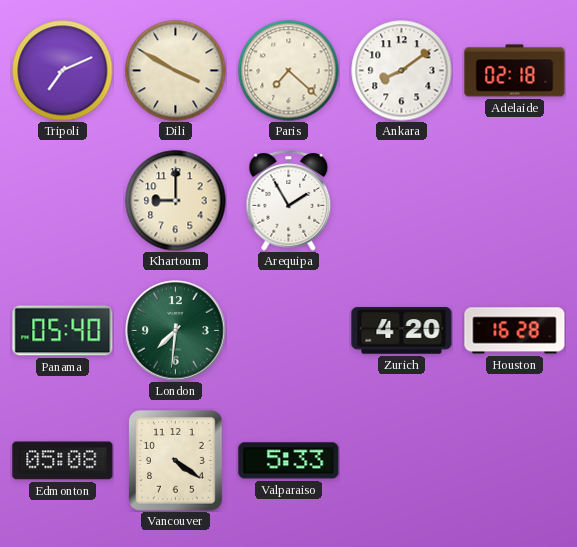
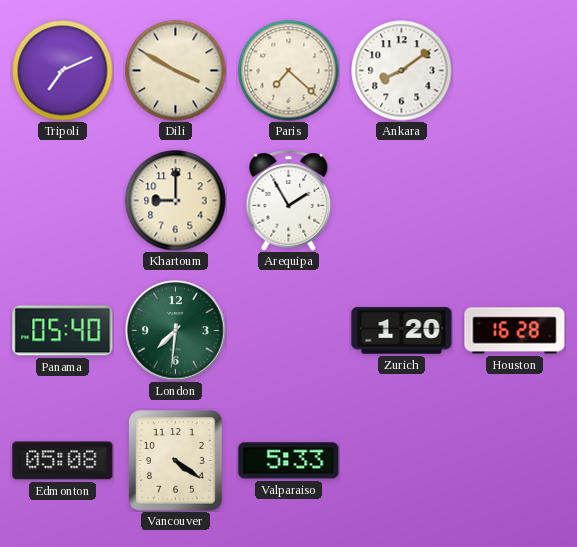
Adelaide: 02:18 -> none (515, 71)
Zurich: 4:20 -> 1:20 (402, 331)
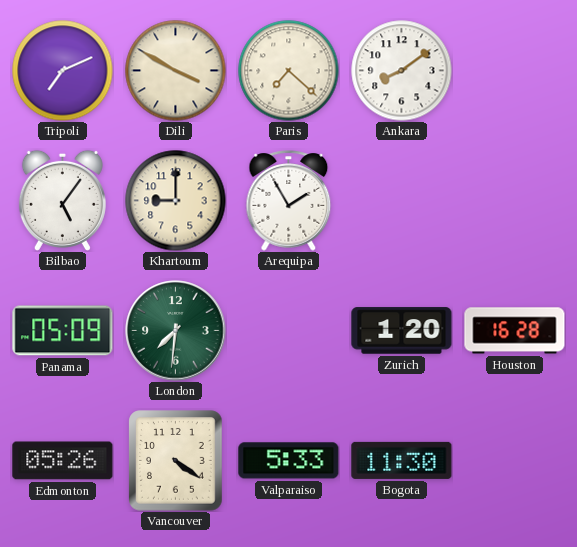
Bilbao: none -> 5:06 (62, 200)
Panama: 05:40 -> 05:09 (63, 331)
Edmonton: 05:08 -> 05:26 (63, 461)
Bogota: none -> 11:30 (402, 460)
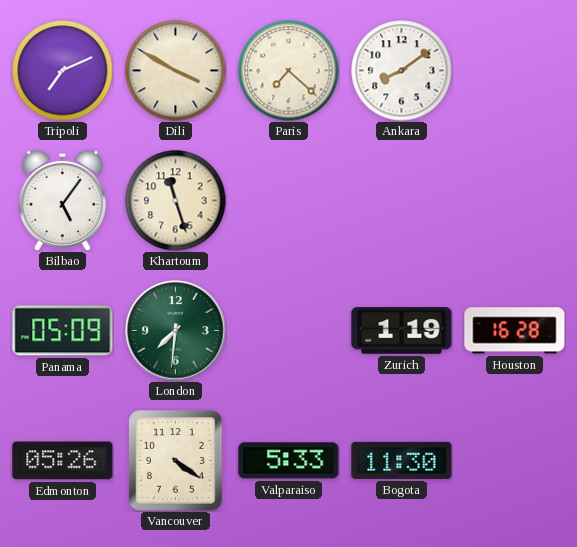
Khartoum: 9:00 -> 11:27 (176, 201)
Arequipa: 1:55 -> none (289, 201)
Zurich: 1:20 -> 1:19 (402, 331)
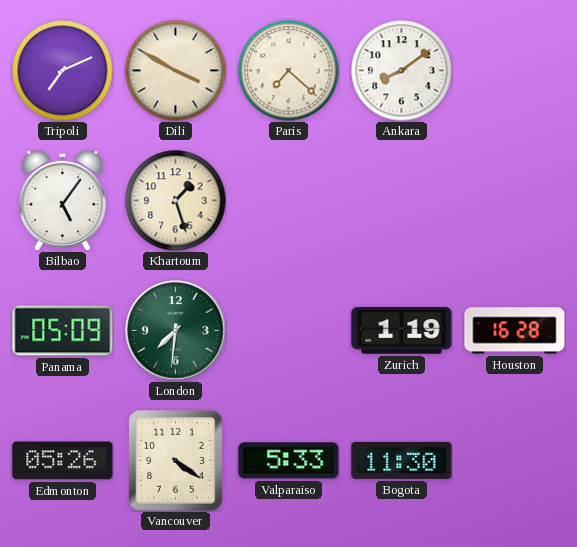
Khartoum: 11:27 -> 1:27 (176, 201)
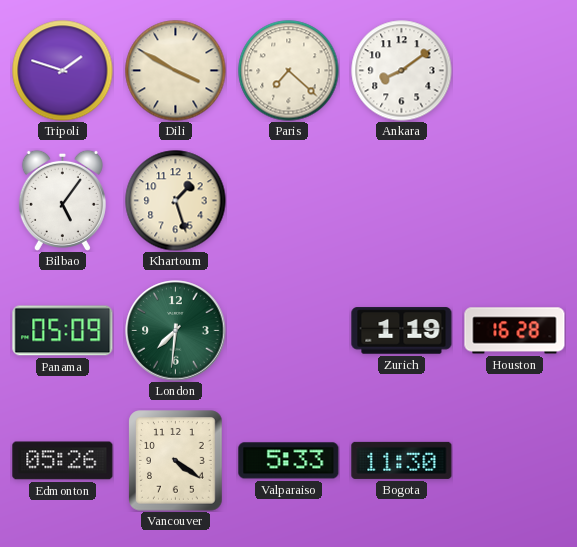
Tripoli: 7:11 -> 1:48 (63, 71)
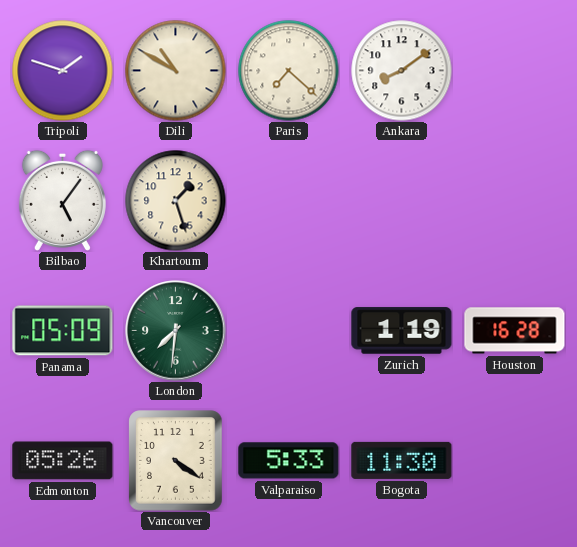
Dili: 3:50 -> 10:50 (176, 71)
